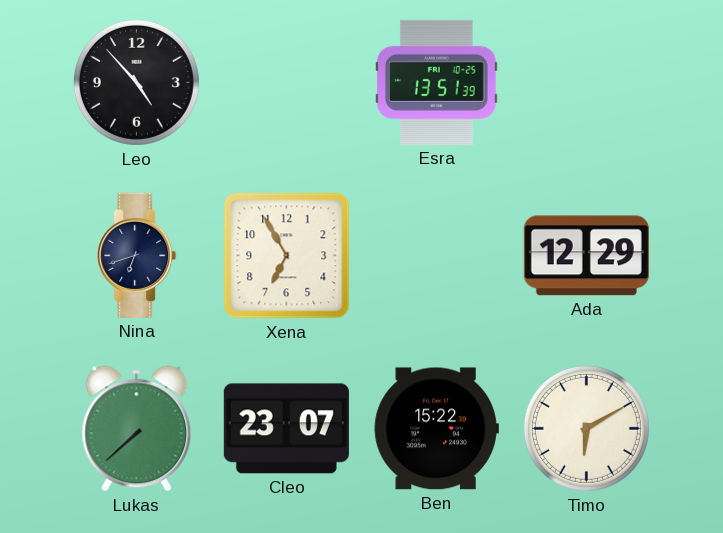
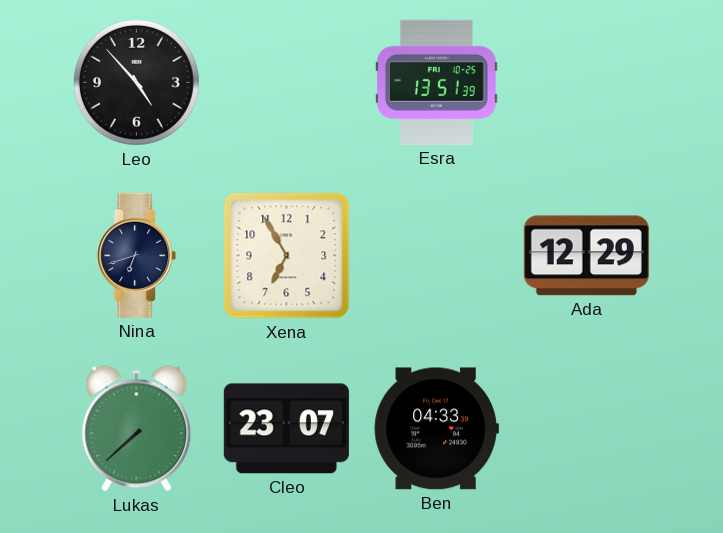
Ben: 15:22 -> 04:33 (436, 429)
Timo: 6:10 -> none (586, 428)
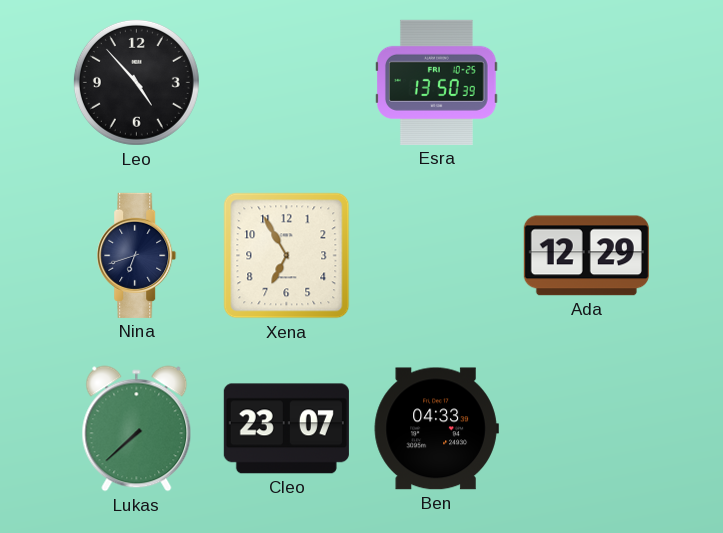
Esra: 13:51 -> 13:50 (437, 82)
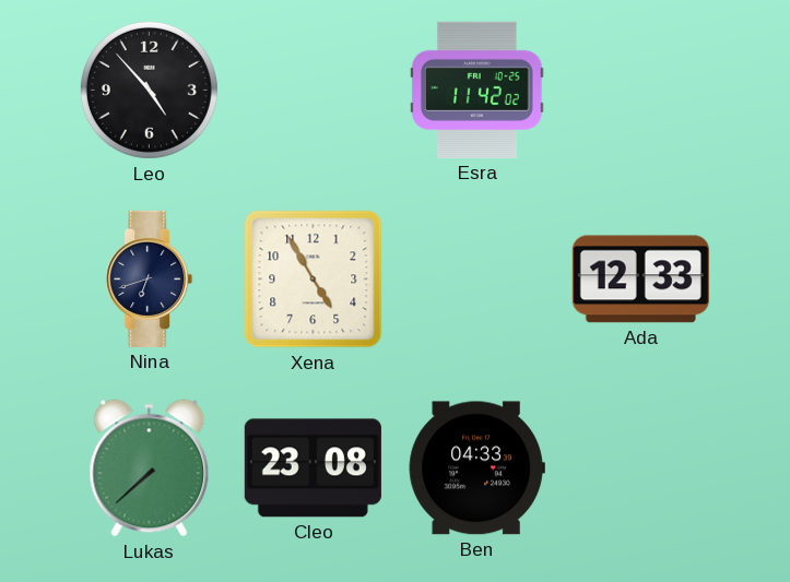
Esra: 13:50 -> 11:42 (477, 90)
Xena: 6:55 -> 4:55 (314, 280)
Ada: 12:29 -> 12:33 (640, 280)
Cleo: 23:07 -> 23:08 (313, 468)
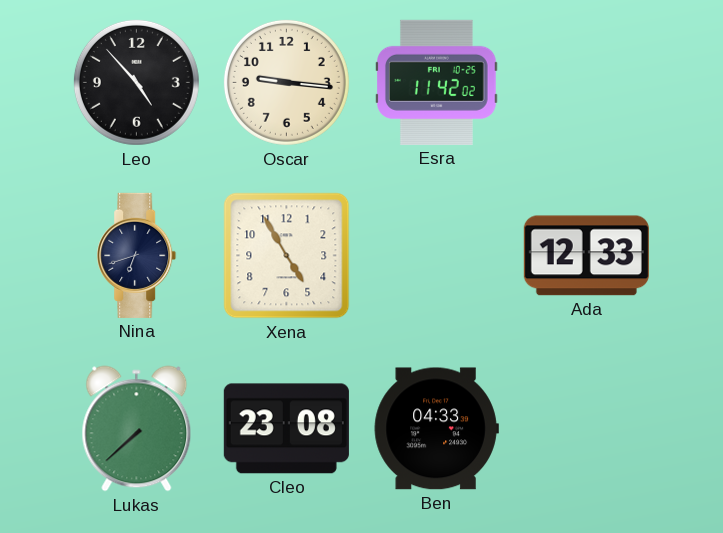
Oscar: none -> 9:16 (286, 82)
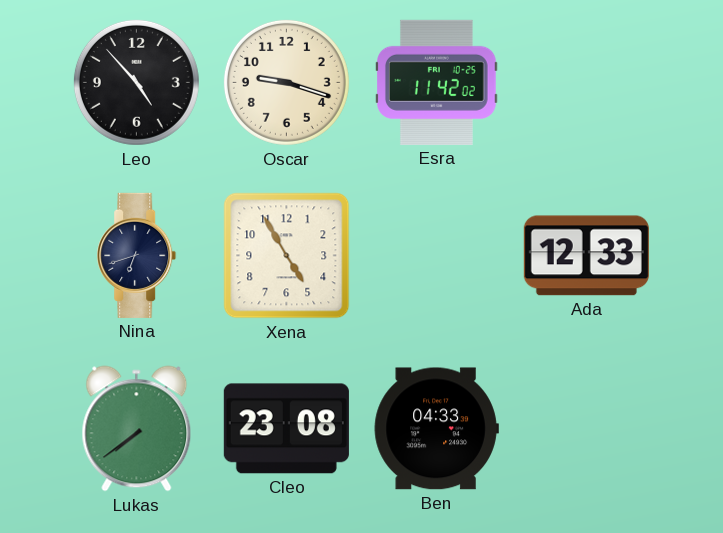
Oscar: 9:16 -> 9:18 (286, 82)
Lukas: 7:38 -> 7:39 (137, 429)
